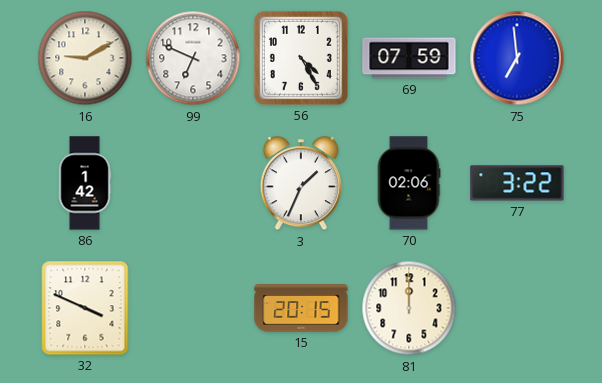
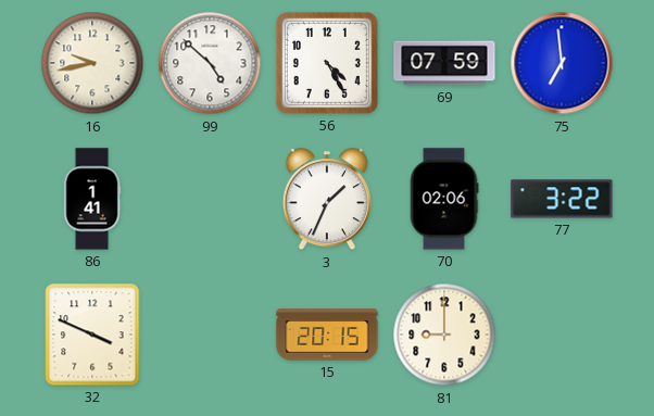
16: 9:10 -> 9:43 (92, 63)
99: 6:49 -> 4:52 (210, 63)
86: 1:42 -> 1:41 (92, 199)
81: 12:00 -> 9:00 (444, 335)
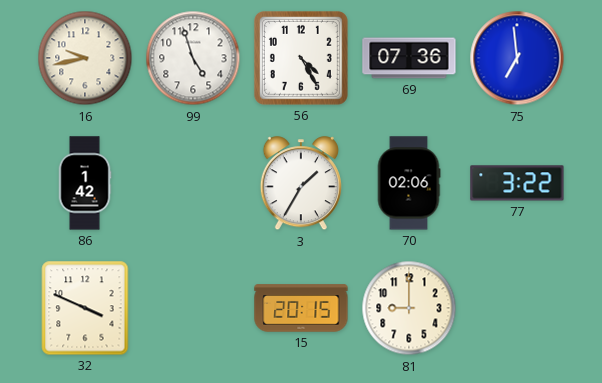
99: 4:52 -> 4:57 (193, 58)
69: 07:59 -> 07:36 (409, 58)
86: 1:41 -> 1:42 (85, 183)
3: 1:34 -> 1:35 (301, 184)
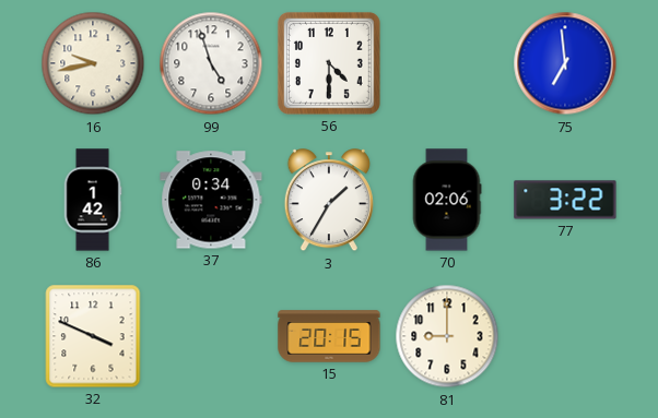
56: 4:25 -> 4:30 (329, 63)
69: 07:36 -> none (409, 58)
37: none -> 0:34 (211, 200)
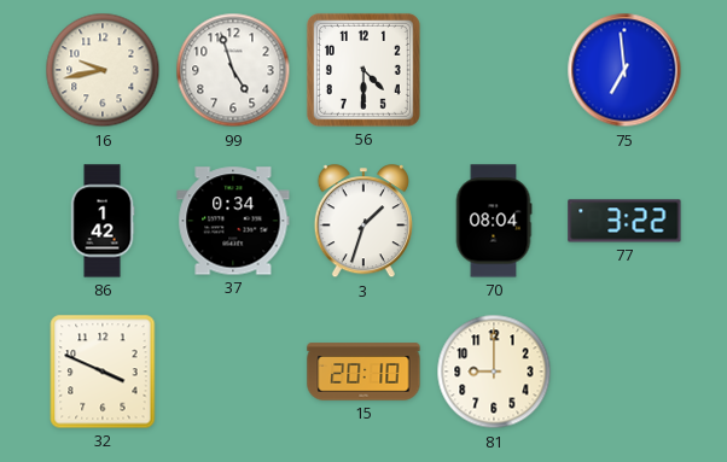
3: 1:35 -> 1:33 (363, 222)
70: 02:06 -> 08:04 (494, 221)
15: 20:15 -> 20:10 (363, 372)
